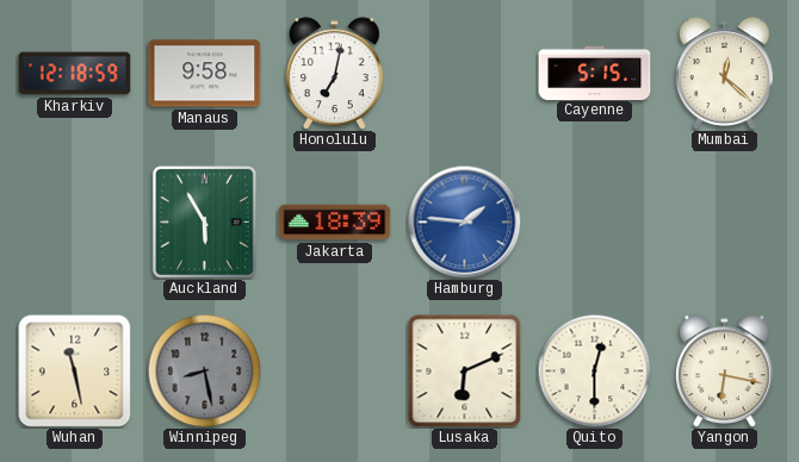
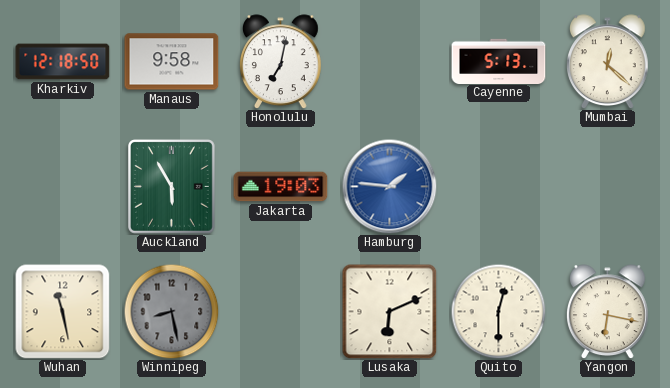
Kharkiv: 12:18:59 -> 12:18:50 (63, 62)
Cayenne: 5:15 -> 5:13 (499, 61)
Jakarta: 18:39 -> 19:03 (281, 187)
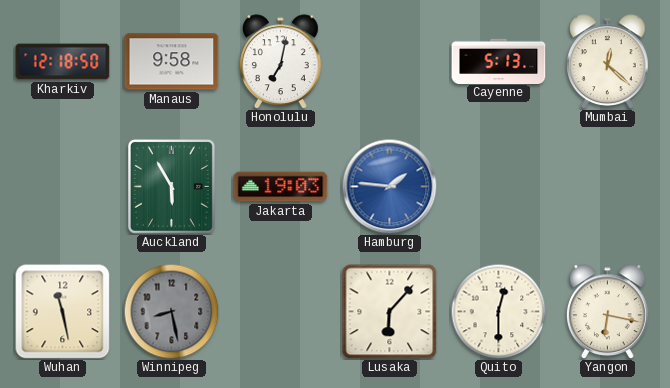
Lusaka: 6:11 -> 6:07 (389, 311)
